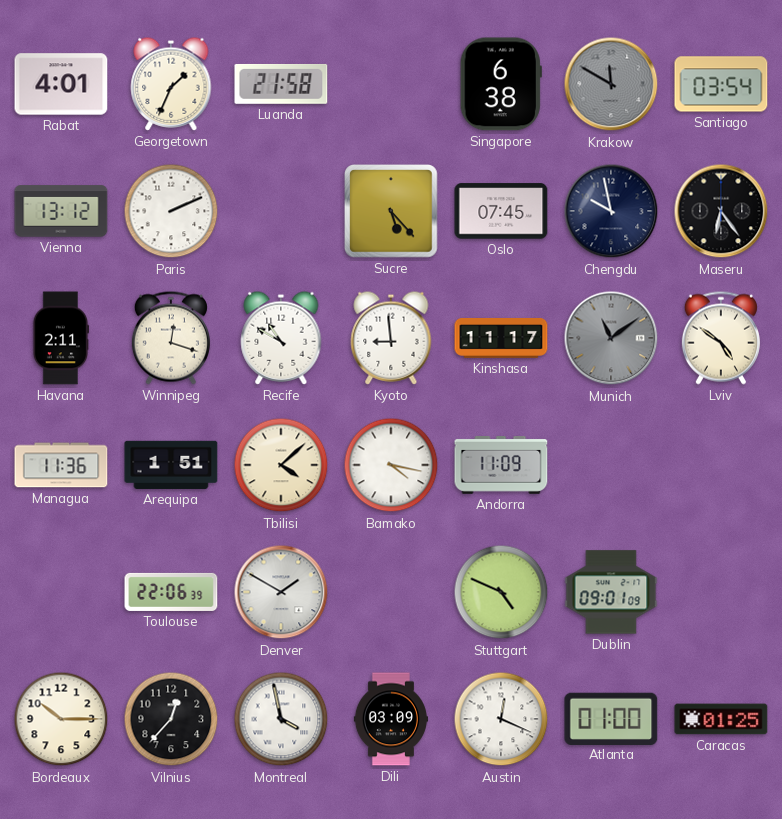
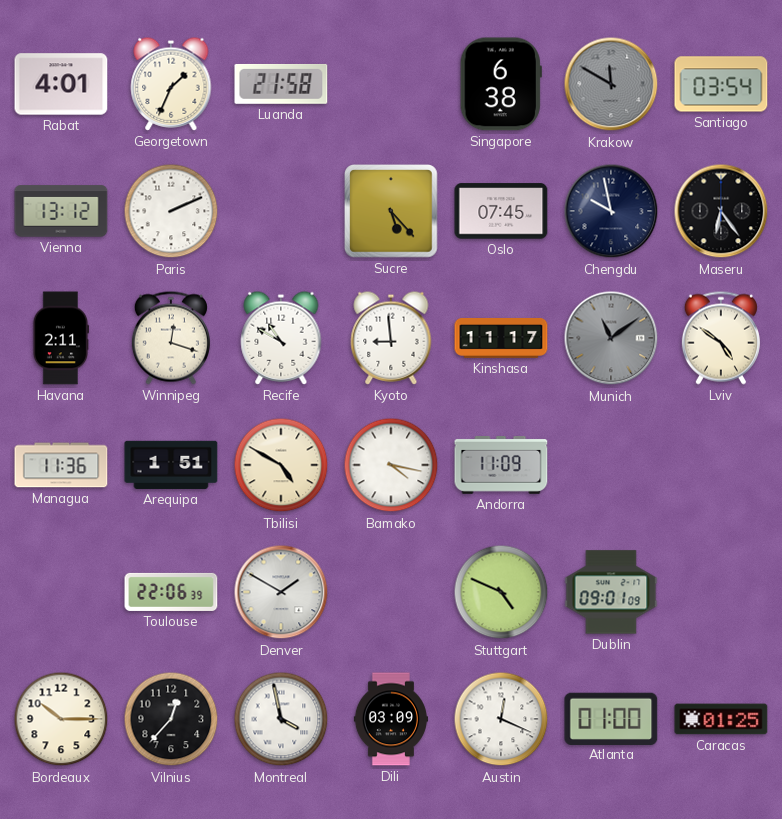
Tbilisi: 4:08 -> 4:50 (281, 465)
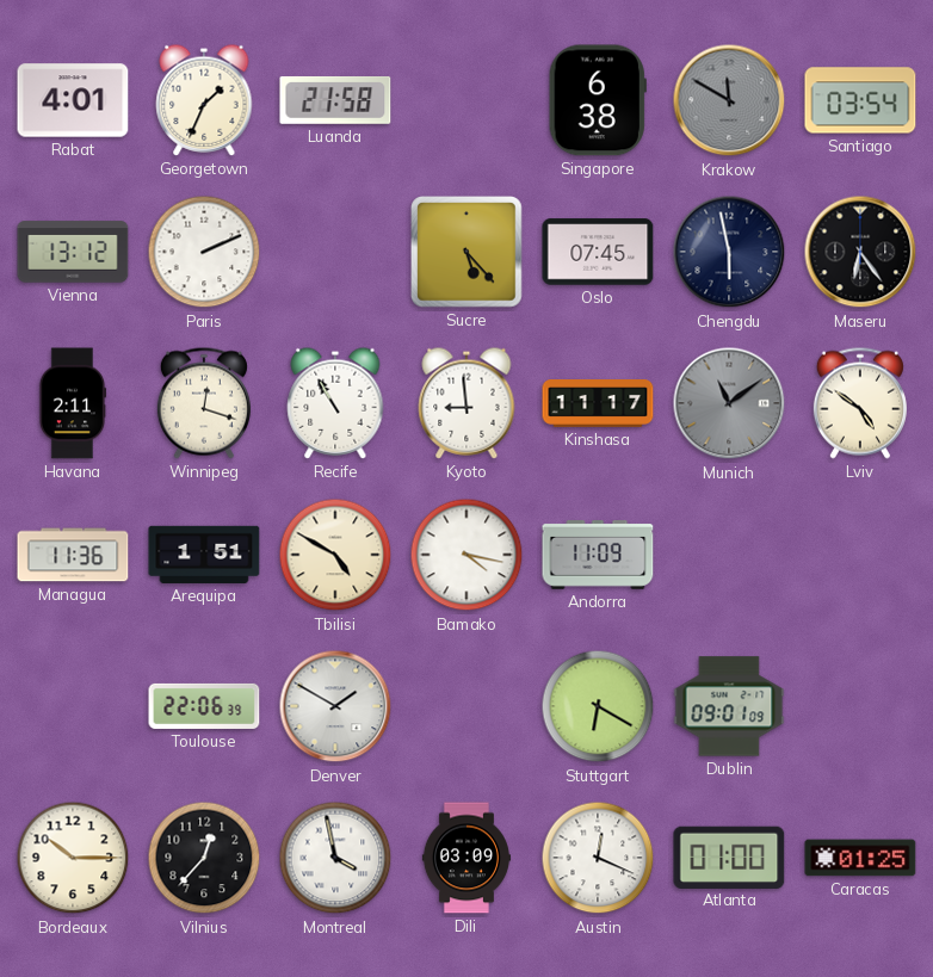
Chengdu: 9:58 -> 5:58 (729, 252)
Recife: 10:50 -> 10:55 (335, 403)
Stuttgart: 4:49 -> 6:20 (598, 706)
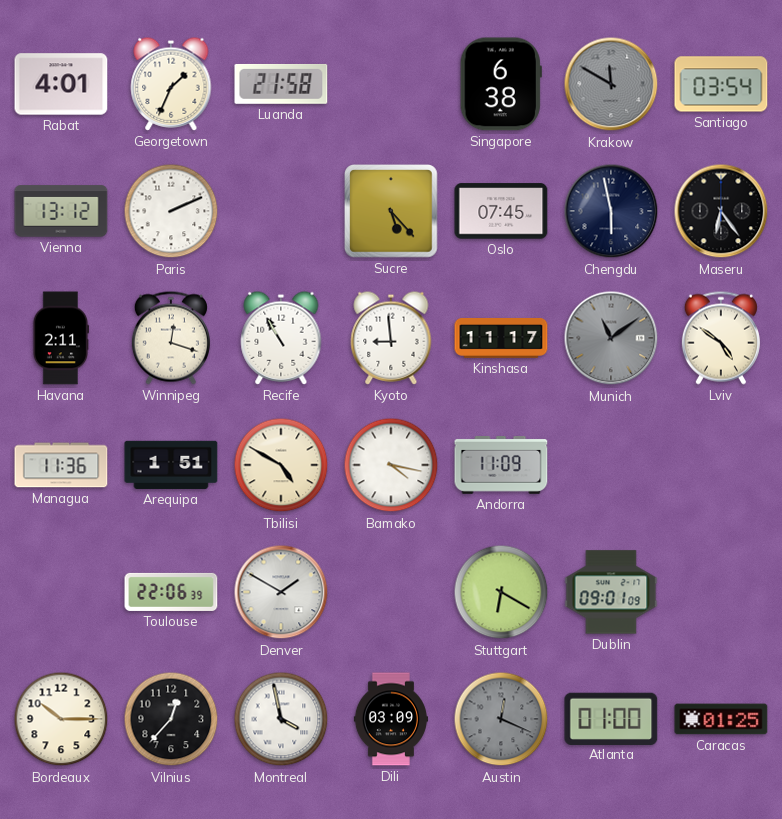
Austin dial: white -> grey (501, 719)
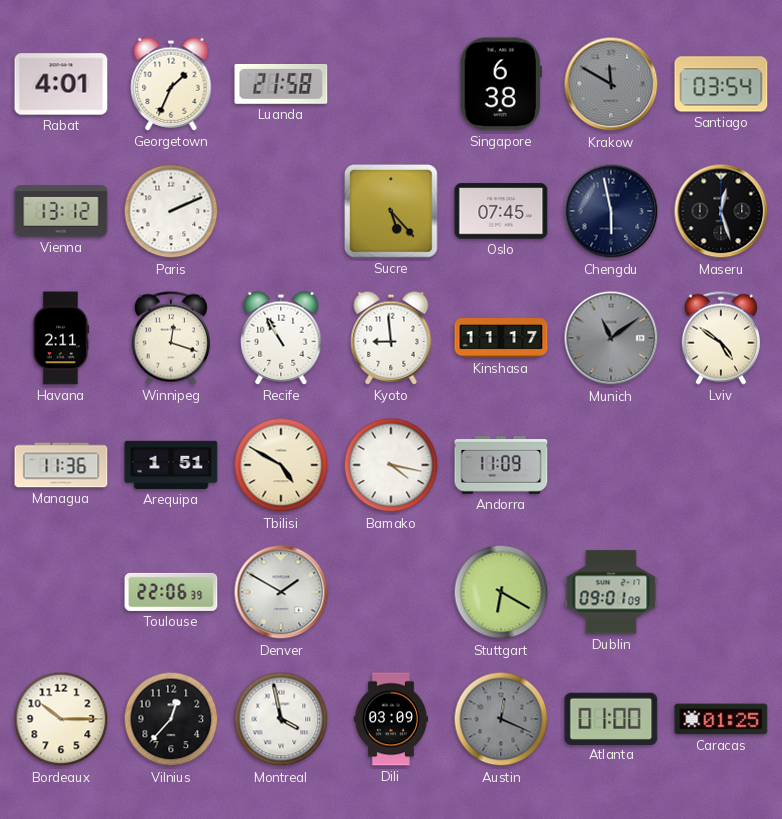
Maseru: 6:24 -> 12:27 (721, 211)
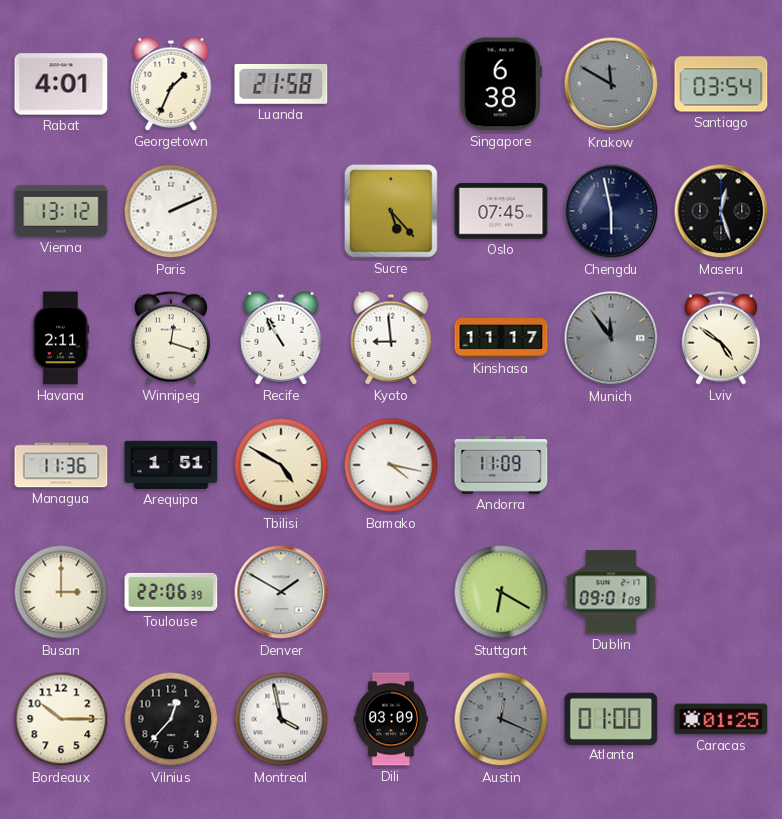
Munich: 11:09 -> 11:54 (611, 338)
Busan: none -> 3:00 (61, 592)
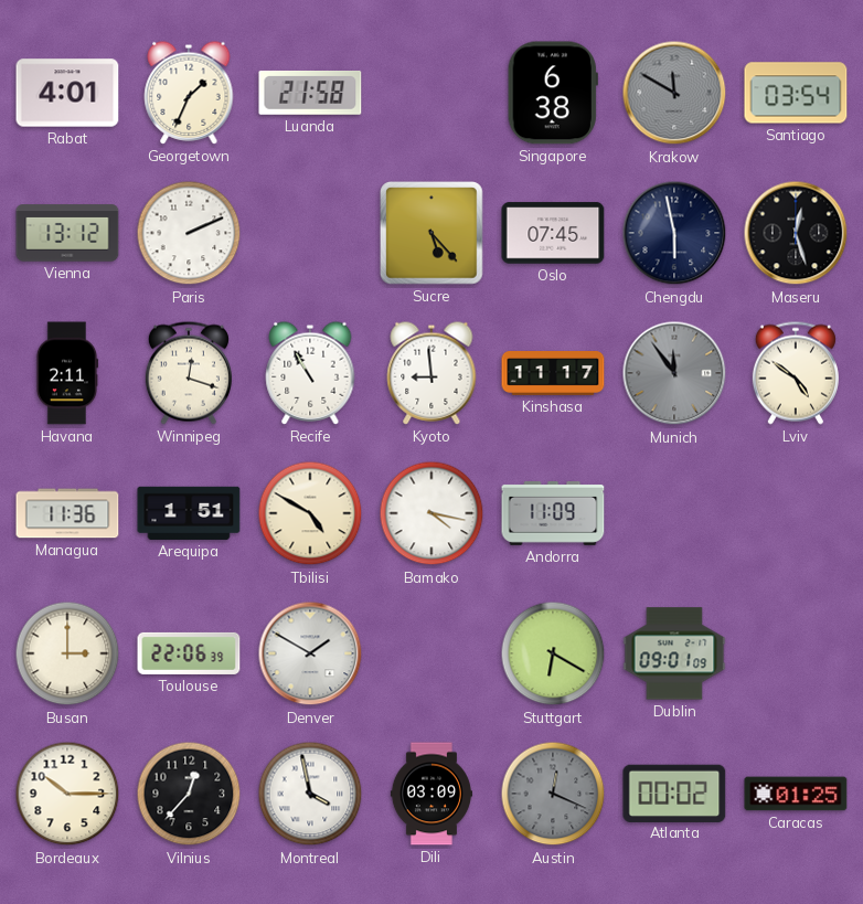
Atlanta: 01:00 -> 00:02 (674, 793)
